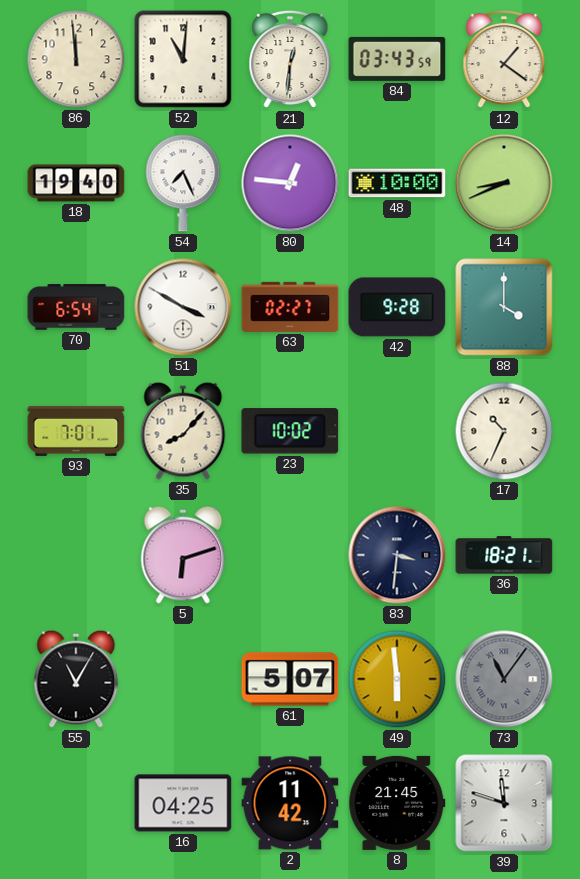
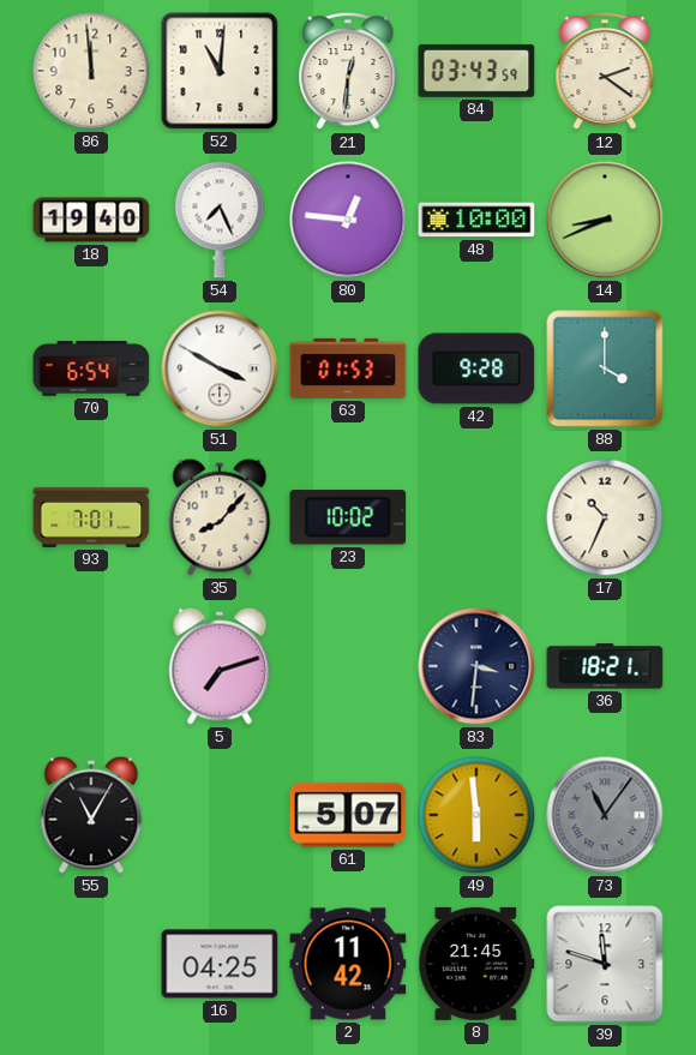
12: 1:21 -> 2:21 (605, 71)
63: 02:27 -> 01:53 (348, 368)
5: 6:12 -> 7:12 (220, 666)
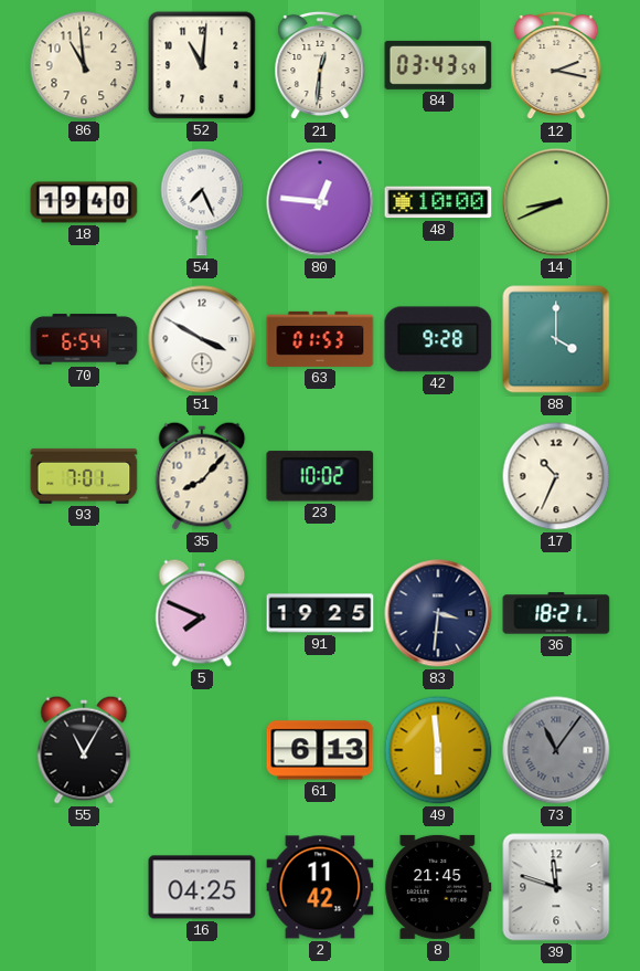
86: 11:59 -> 10:59 (84, 65)
12: 2:21 -> 2:17 (556, 65)
5: 7:12 -> 7:49 (202, 613)
91: none -> 19:25 (320, 613)
61: 5:07 -> 6:13 (320, 750)
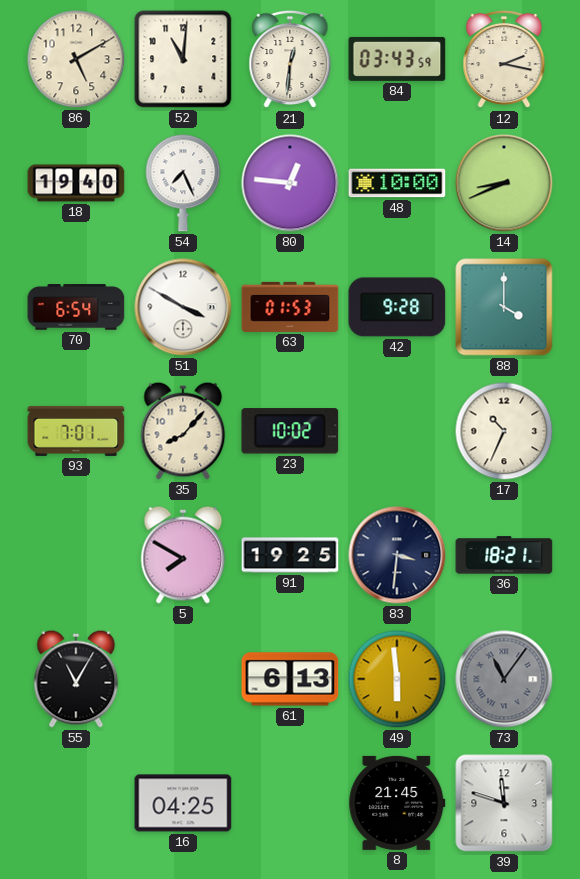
86: 10:59 -> 5:10 (76, 59)
5: 7:49 -> 7:50 (183, 555)
2: 11:42 -> none (320, 887)
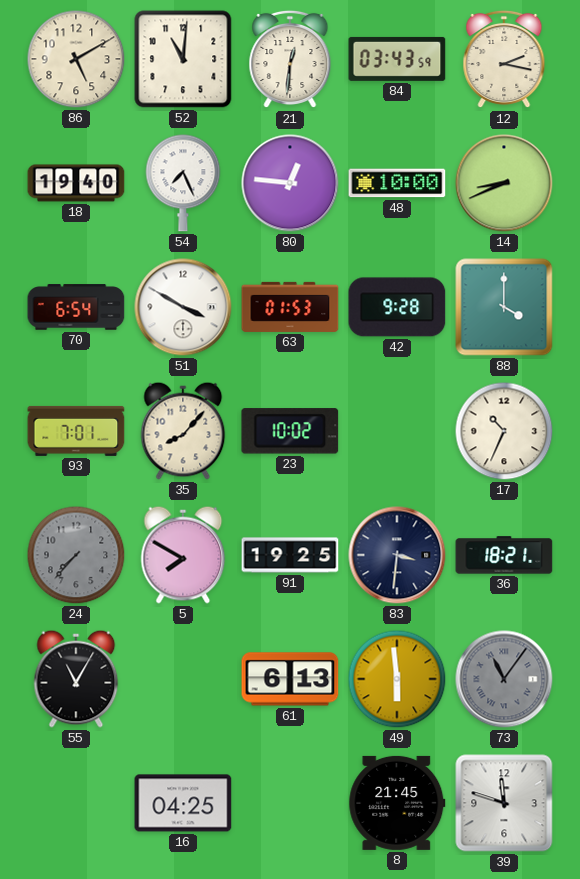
24: none -> 7:37 (76, 555)
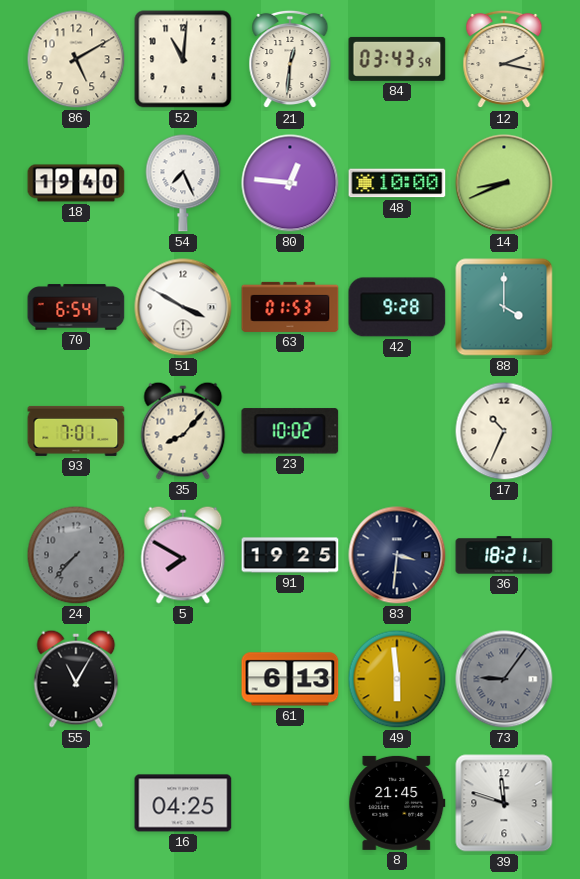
73: 11:06 -> 9:06 (504, 679)
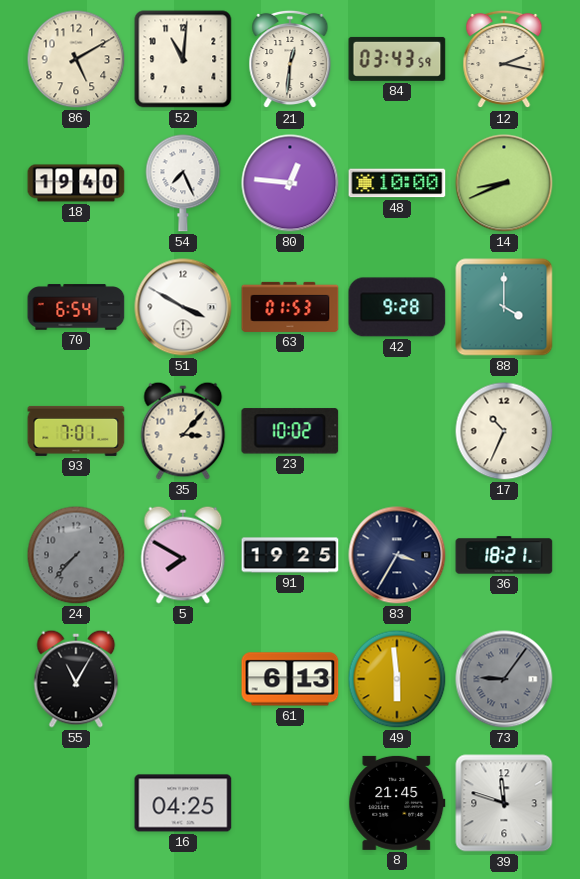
35: 8:07 -> 3:07 (183, 431)
83: 3:31 -> 3:35 (397, 555)
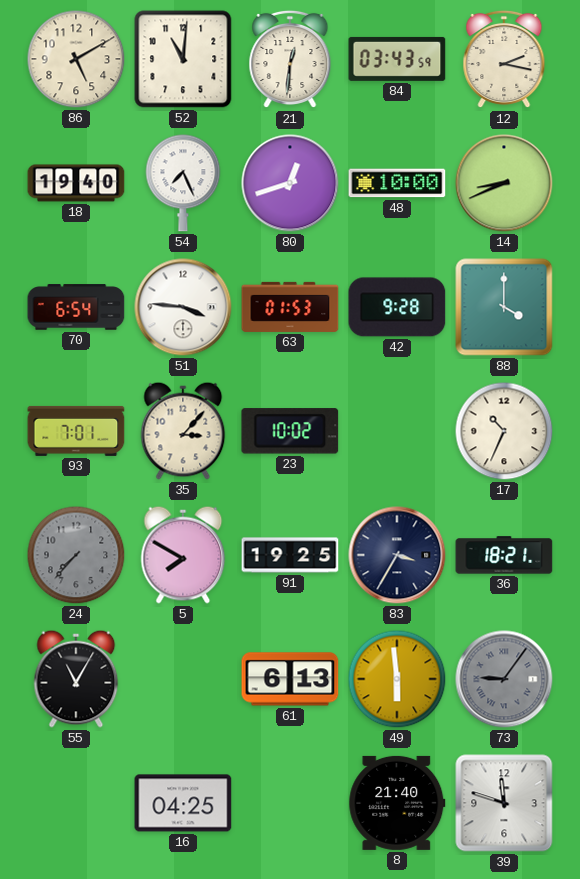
80: 12:46 -> 12:42 (290, 183)
51: 3:50 -> 3:46 (183, 307)
8: 21:45 -> 21:40 (397, 803)
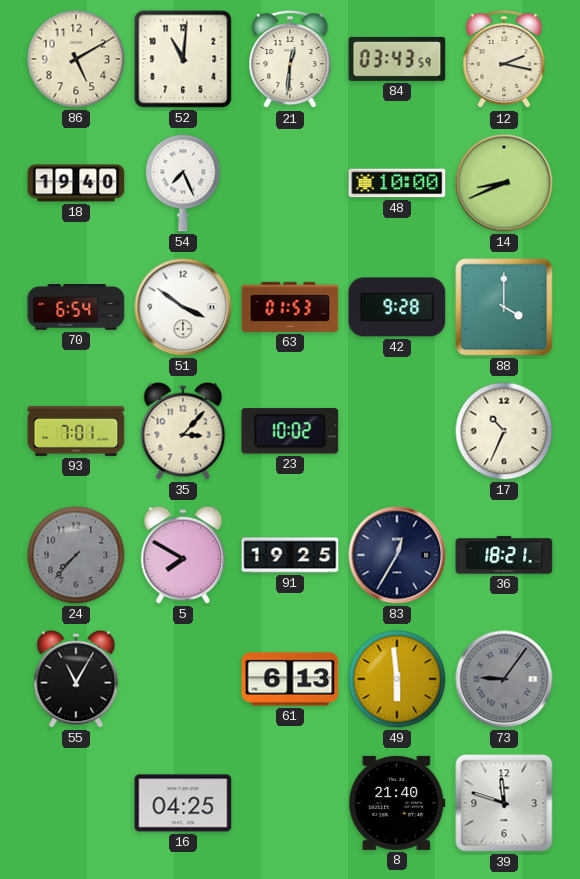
80: 12:42 -> none (290, 183)
51: 3:46 -> 3:51 (183, 307)
83: 3:35 -> 12:35 (397, 555)
